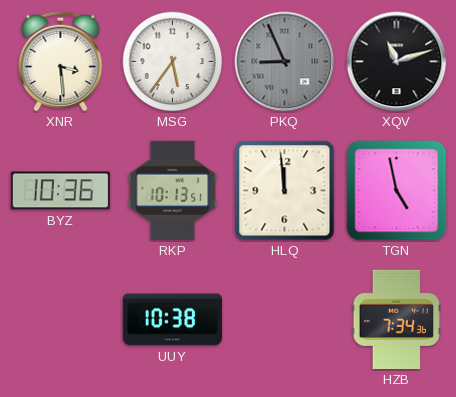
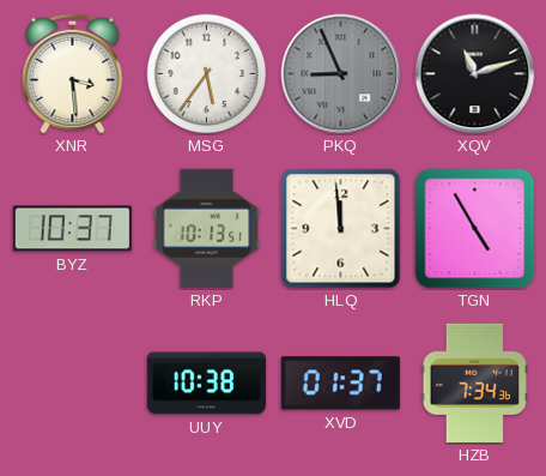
BYZ: 10:36 -> 10:37 (72, 229)
TGN: 4:58 -> 4:55 (475, 229)
XVD: none -> 01:37 (340, 384)
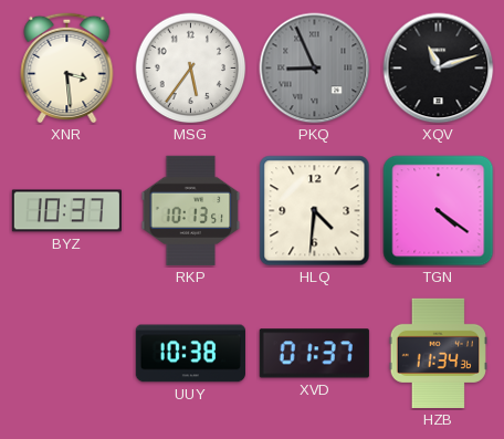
HLQ: 11:59 -> 4:31 (315, 211)
TGN: 4:55 -> 4:21 (439, 211)
HZB: 7:34 -> 11:34 (438, 353)
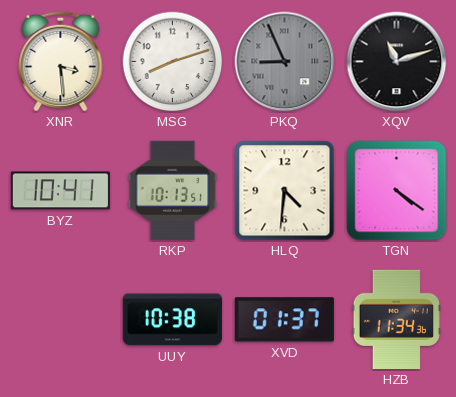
MSG: 5:36 -> 8:12 (173, 62)
BYZ: 10:37 -> 10:41 (60, 191)
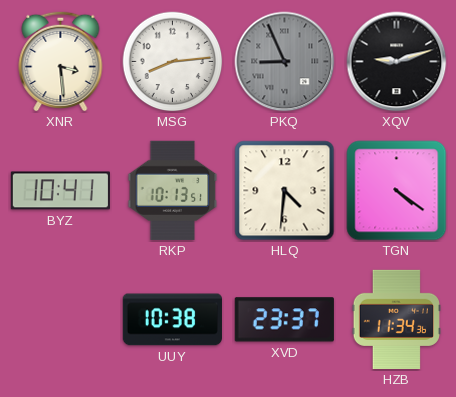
MSG: 8:12 -> 8:14 (173, 62)
XQV: 11:12 -> 9:12 (397, 62)
XVD: 01:37 -> 23:37 (284, 320)
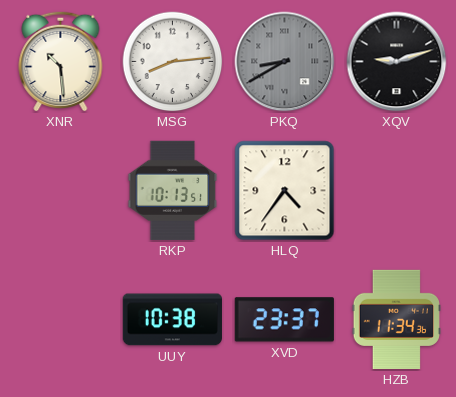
XNR: 3:29 -> 10:29 (61, 61)
PKQ: 8:56 -> 8:40 (285, 62)
BYZ: 10:41 -> none (60, 191)
HLQ: 4:31 -> 4:36 (285, 191)
TGN: 4:21 -> none (397, 191)
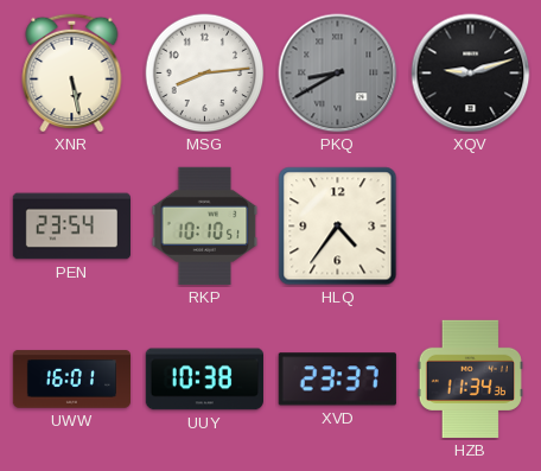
XNR: 10:29 -> 5:28 (72, 72)
PEN: none -> 23:54 (71, 227)
RKP: 10:13 -> 10:10 (205, 225)
UWW: none -> 16:01 (72, 380)
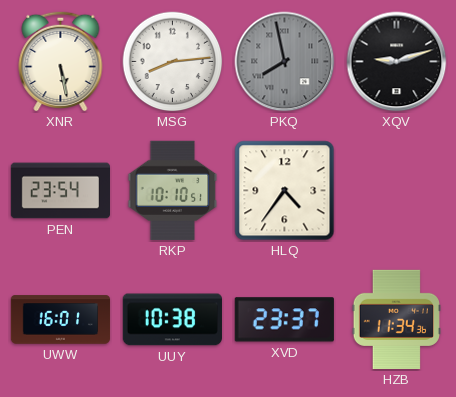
PKQ: 8:40 -> 7:58 (285, 62)
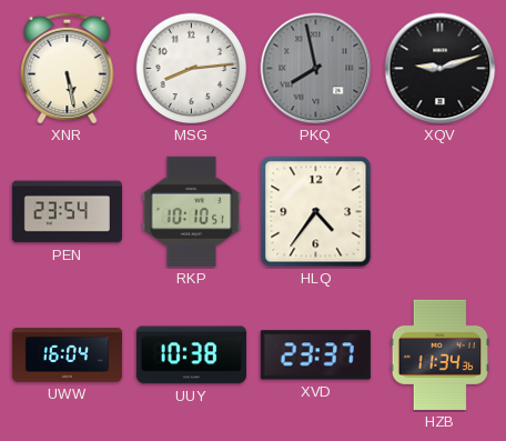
UWW: 16:01 -> 16:04 (68, 355)
